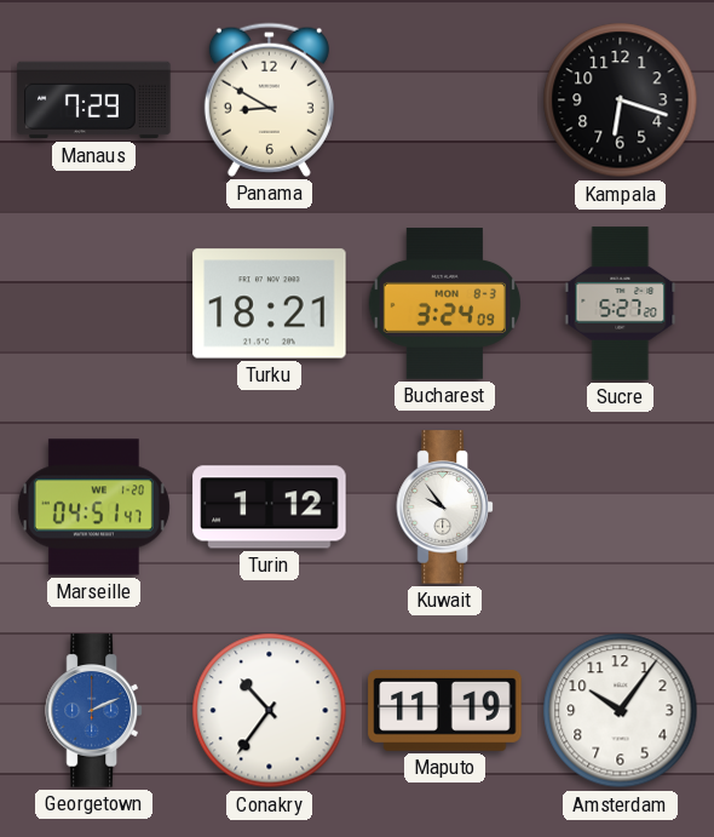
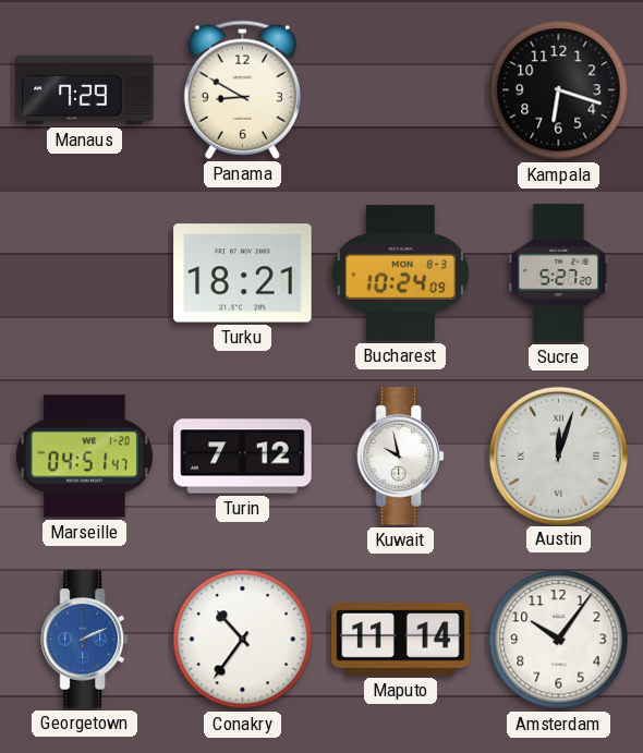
Bucharest: 3:24 -> 10:24 (400, 274)
Turin: 1:12 -> 7:12 (243, 457)
Kuwait: 9:54 -> 9:58 (400, 457)
Austin: none -> 12:03 (558, 456)
Maputo: 11:19 -> 11:14 (401, 640)
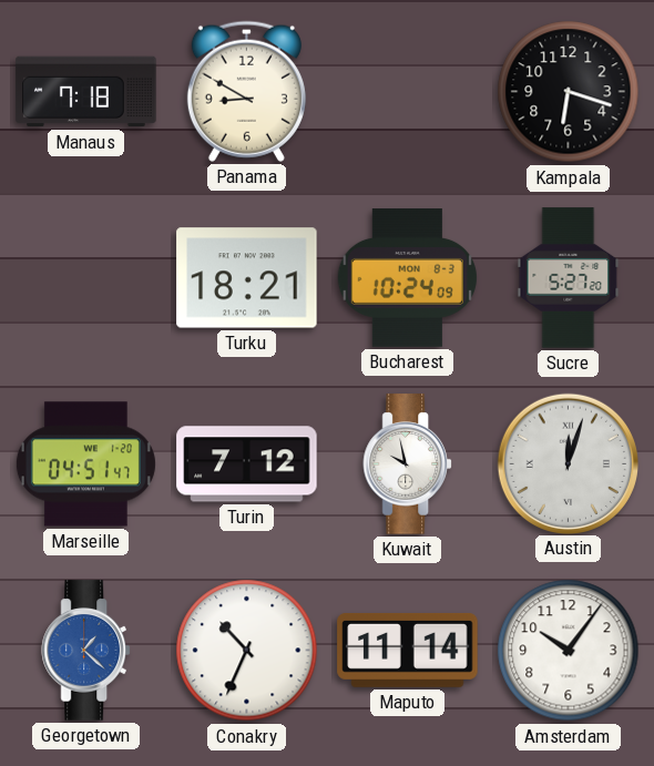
Manaus: 7:29 -> 7:18 (86, 92)
Georgetown: 2:11 -> 1:22 (85, 651)
Conakry: 10:36 -> 10:34 (247, 651)
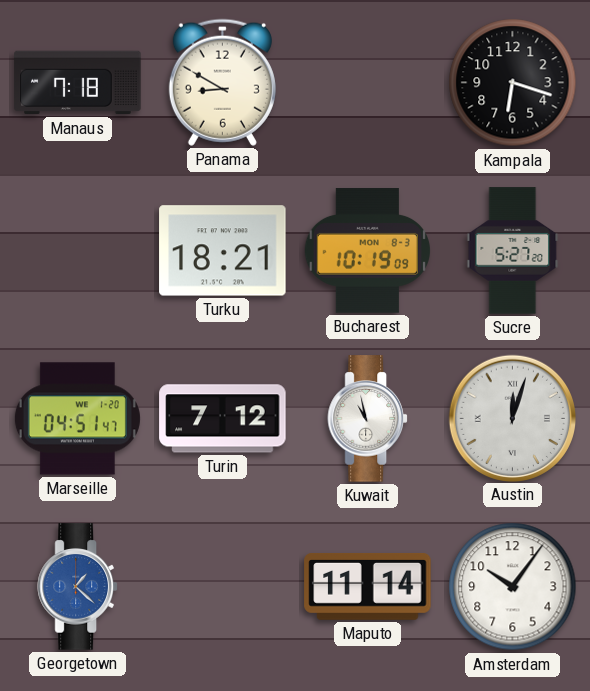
Bucharest: 10:24 -> 10:19 (367, 251)
Kuwait: 9:58 -> 10:58 (367, 419)
Conakry: 10:34 -> none (247, 651)
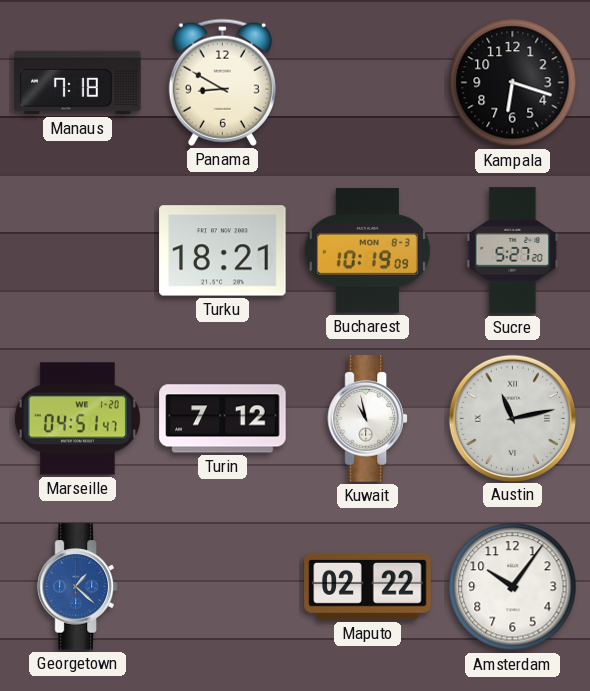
Austin: 12:03 -> 11:13 (512, 418)
Maputo: 11:14 -> 02:22 (368, 587)
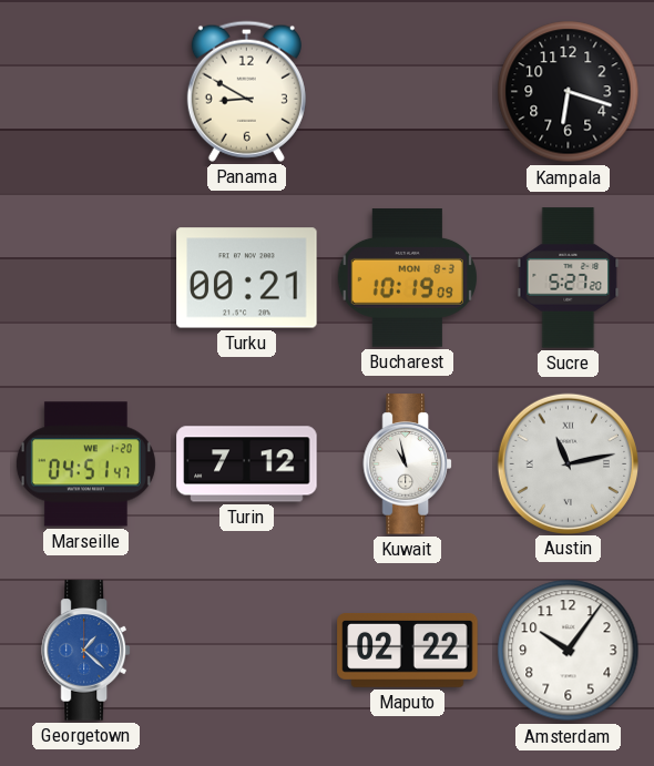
Manaus: 7:18 -> none (78, 83)
Turku: 18:21 -> 00:21 (247, 278)
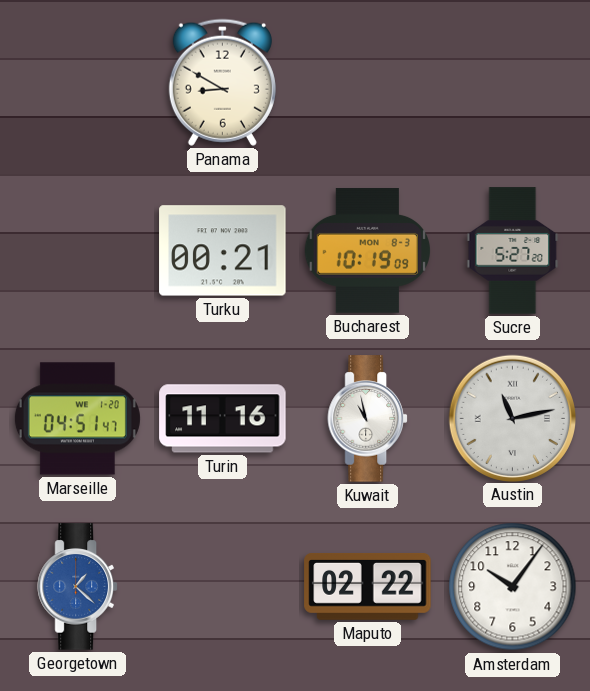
Kampala: 6:18 -> none (569, 92)
Turin: 7:12 -> 11:16 (223, 419)
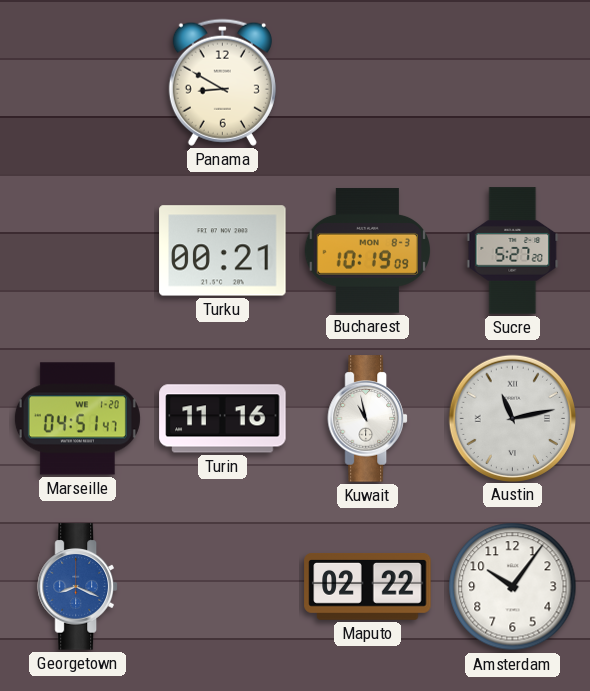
Georgetown: 1:22 -> 8:19 (77, 587)
